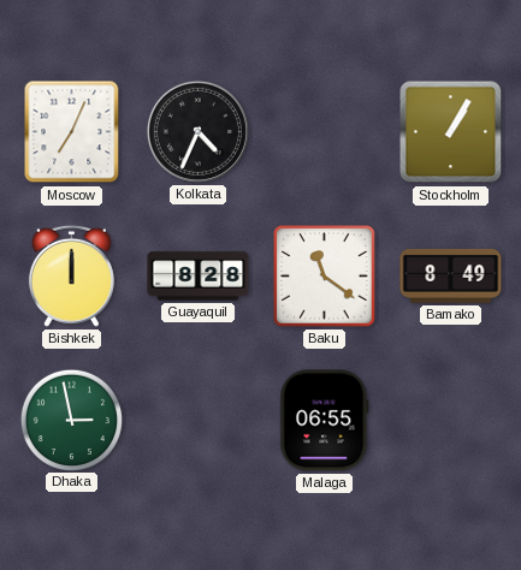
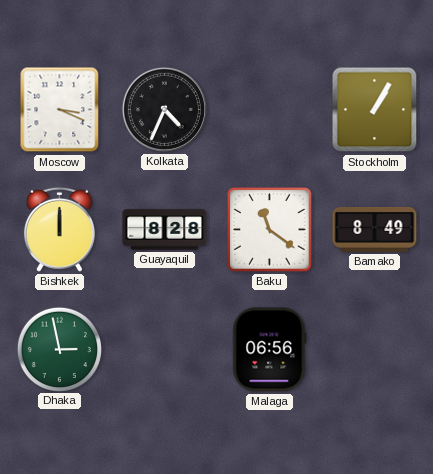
Moscow: 7:04 -> 3:19 (60, 110)
Malaga: 06:55 -> 06:56 (270, 350)
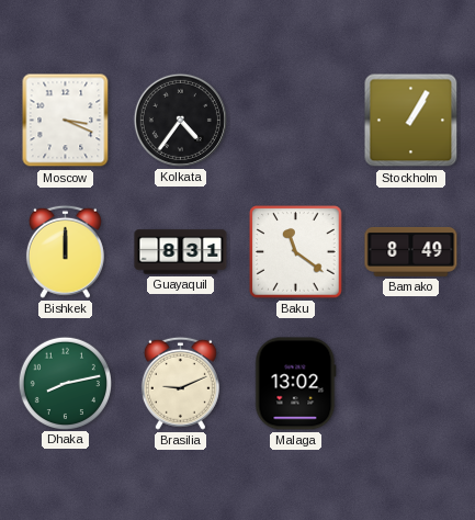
Kolkata: 4:34 -> 4:36 (180, 120)
Guayaquil: 8:28 -> 8:31 (181, 252)
Dhaka: 2:58 -> 8:13 (65, 383)
Brasilia: none -> 9:11 (180, 383)
Malaga: 06:56 -> 13:02 (296, 384)
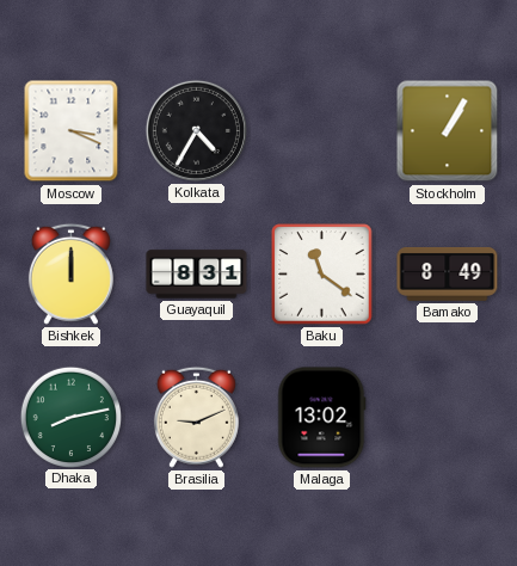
Kolkata: 4:36 -> 4:35 (196, 130)
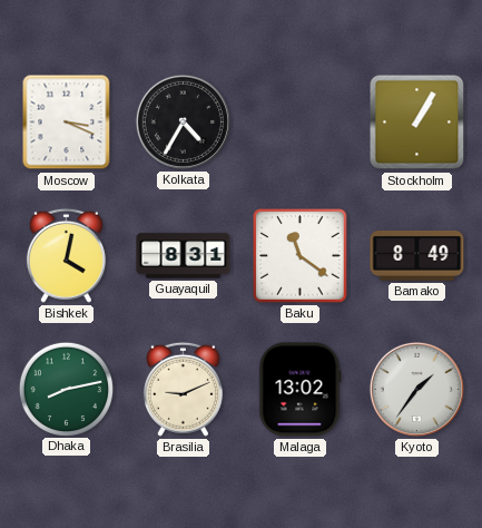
Bishkek: 12:00 -> 4:02 (66, 255)
Kyoto: none -> 1:36 (416, 389)
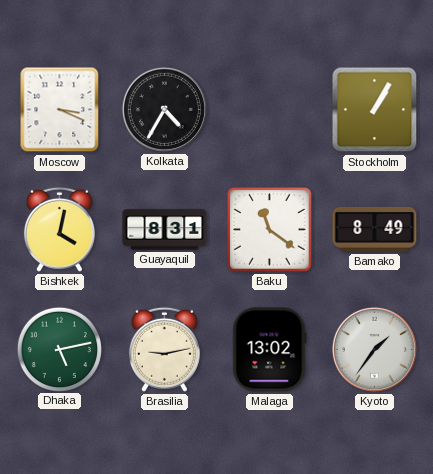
Dhaka: 8:13 -> 5:13 (59, 349)
Brasilia: 9:11 -> 9:13 (164, 349)
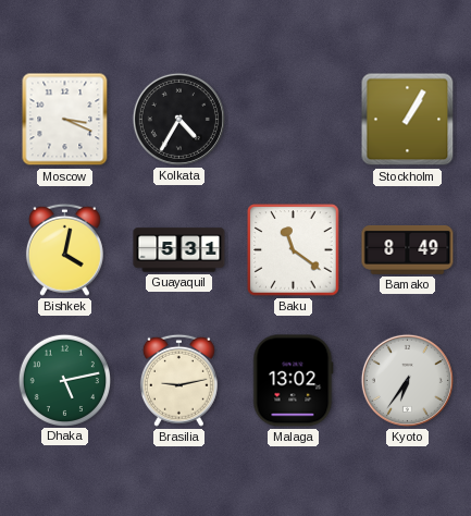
Guayaquil: 8:31 -> 5:31 (179, 250)
Kyoto: 1:36 -> 6:36 (407, 380)
